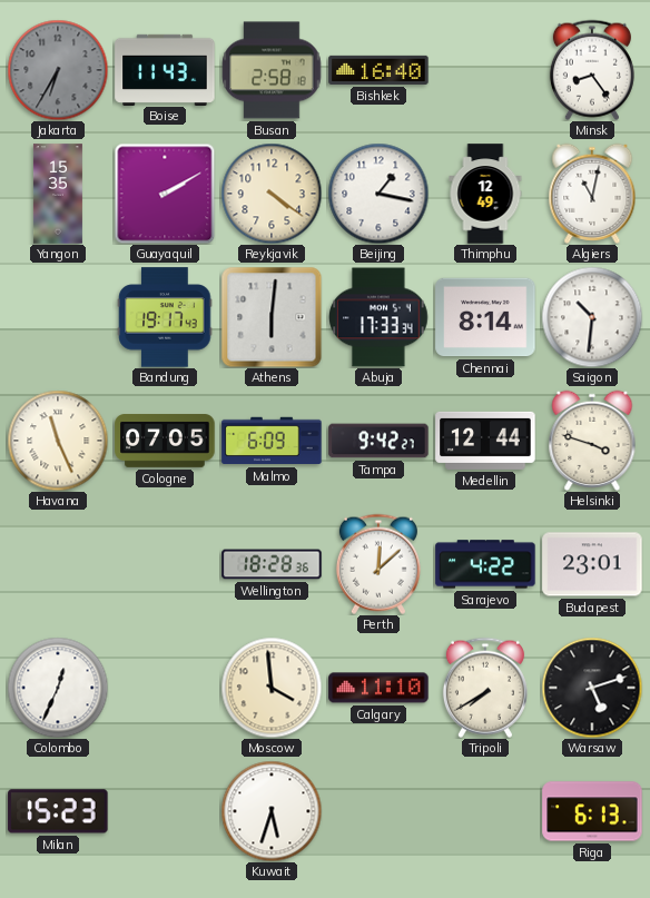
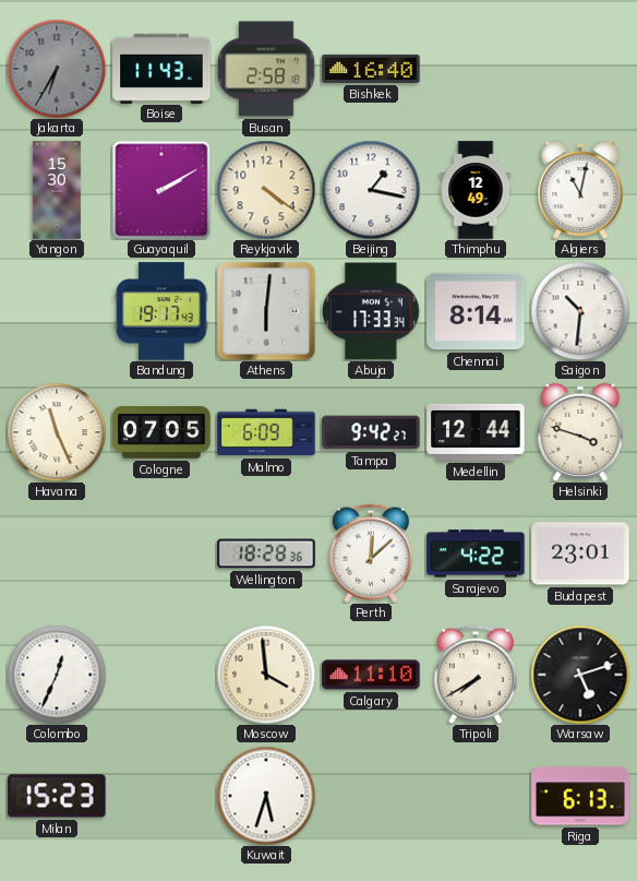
Minsk: 8:24 -> none (592, 70)
Yangon: 15:35 -> 15:30 (57, 190)
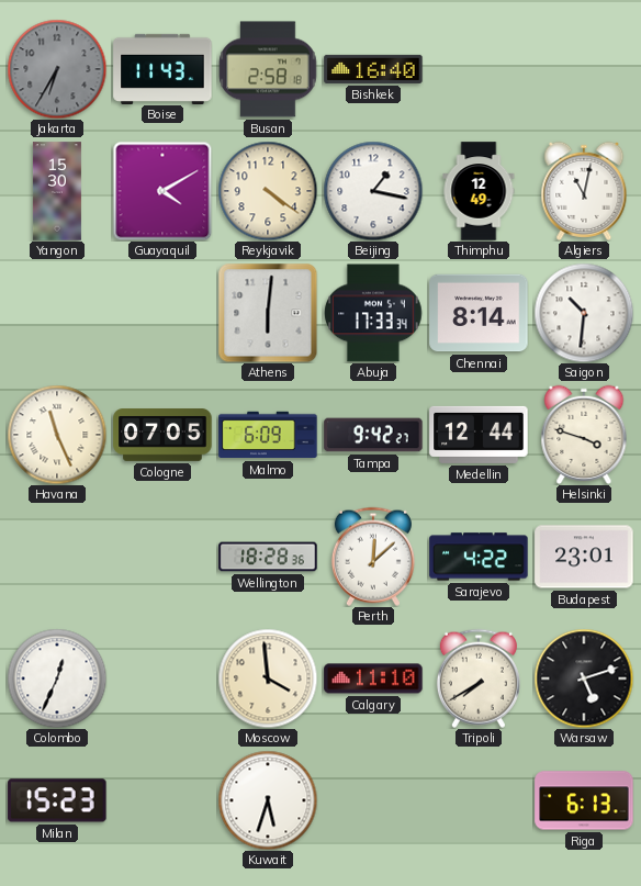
Guayaquil: 2:10 -> 4:10 (162, 191)
Bandung: 19:17 -> none (161, 311)
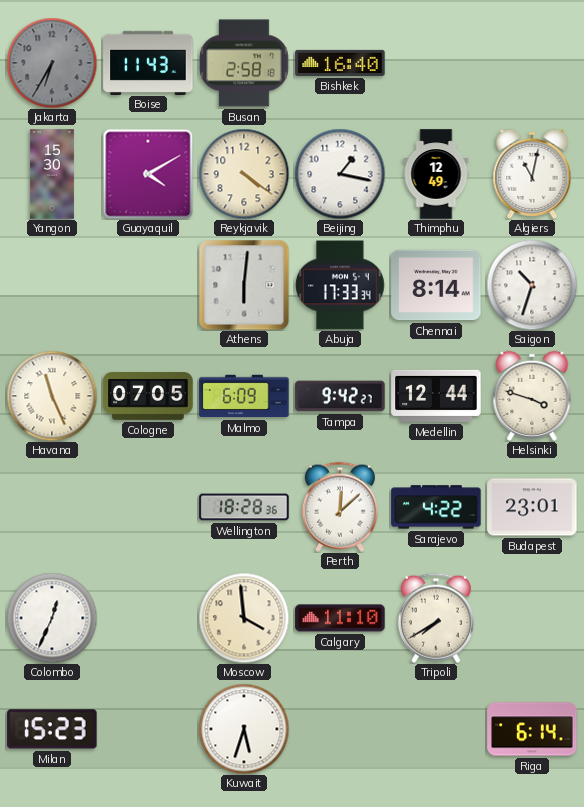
Saigon: 10:31 -> 10:33 (532, 285)
Warsaw: 5:12 -> none (584, 678)
Riga: 6:13 -> 6:14 (532, 729)
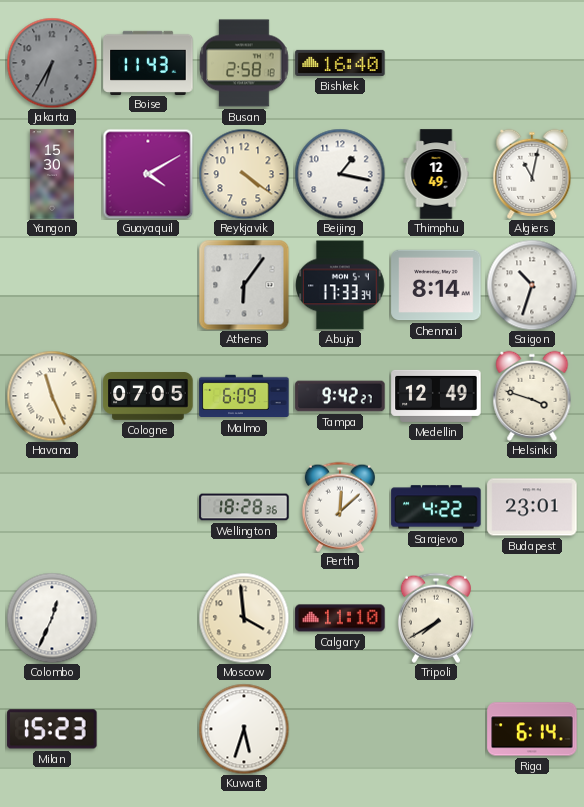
Athens: 6:01 -> 6:06 (244, 285)
Medellin: 12:44 -> 12:49 (436, 396)
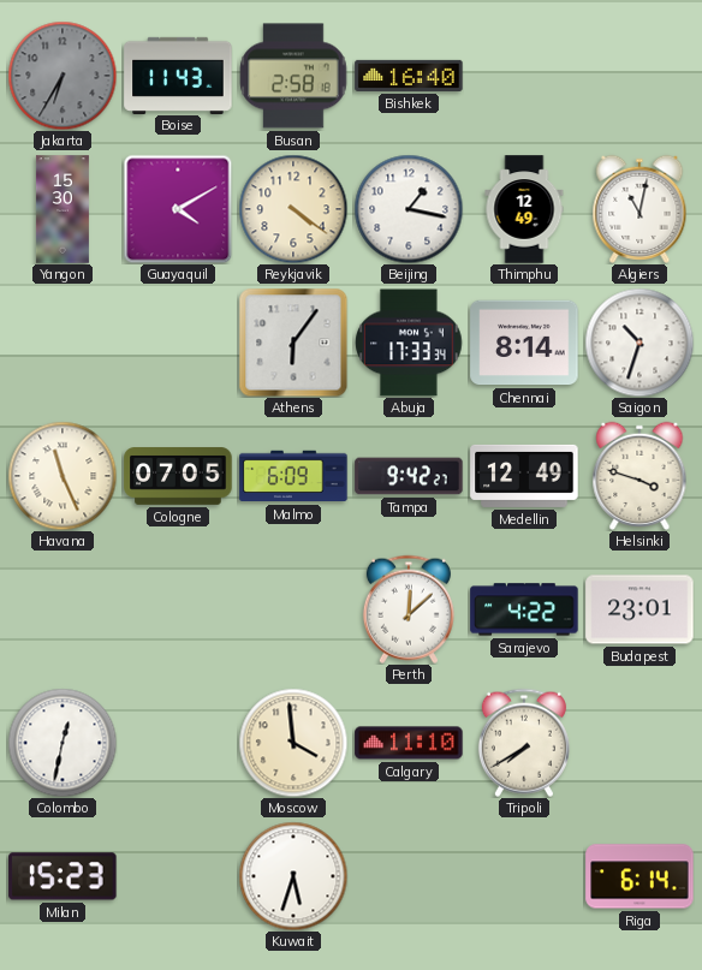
Wellington: 18:28 -> none (244, 507)
Colombo: 12:34 -> 12:32 (63, 743)
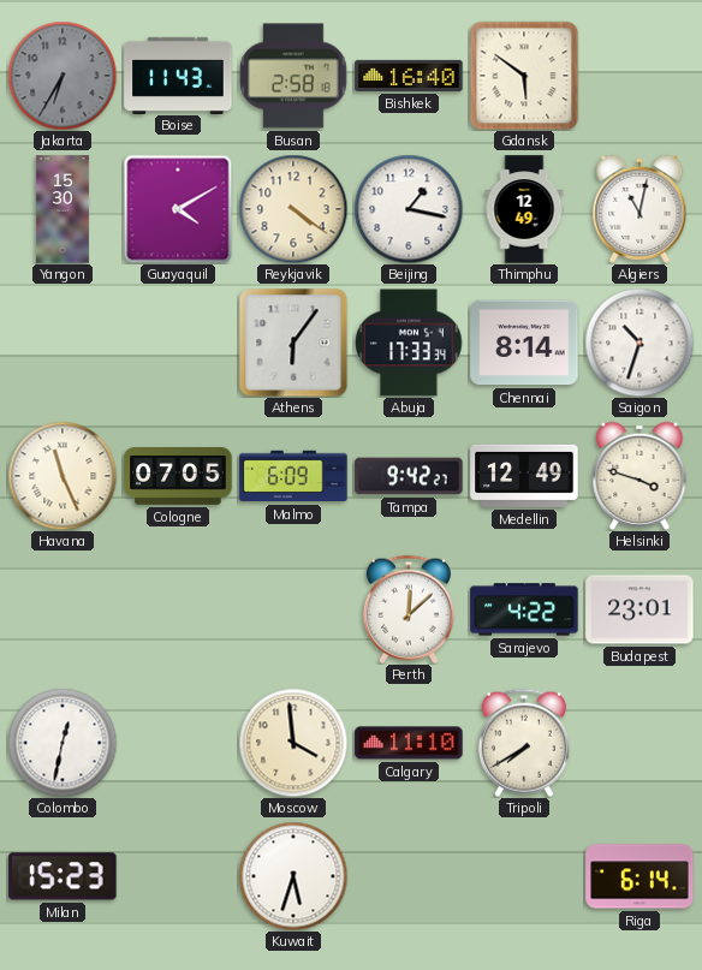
Gdansk: none -> 5:51 (524, 76)
